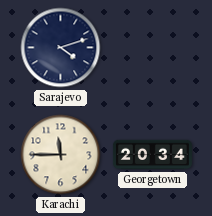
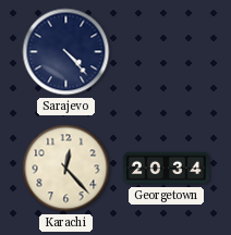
Sarajevo: 4:12 -> 4:23 (66, 52)
Karachi: 11:45 -> 12:23 (66, 169)
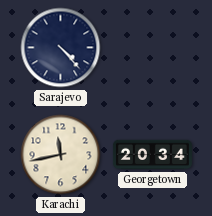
Karachi: 12:23 -> 11:43 (61, 155)
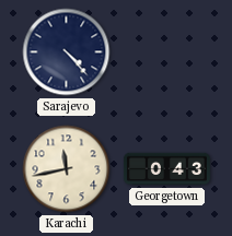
Georgetown: 20:34 -> 0:43 (166, 169)
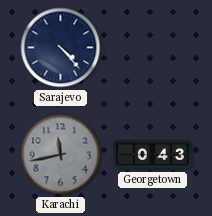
Karachi dial: cream -> grey (61, 155)
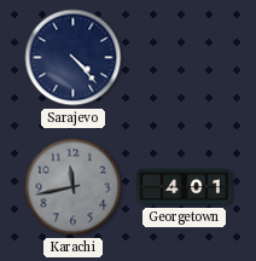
Georgetown: 0:43 -> 4:01 (184, 187)
